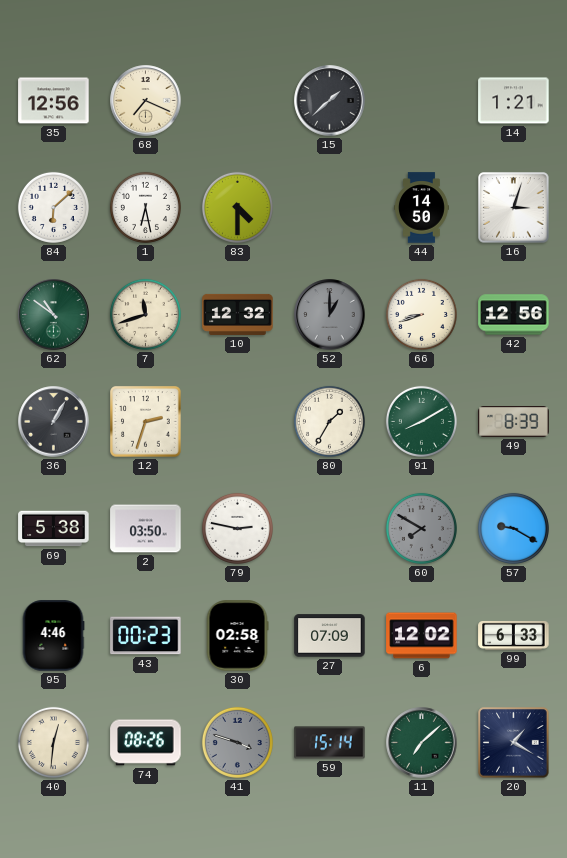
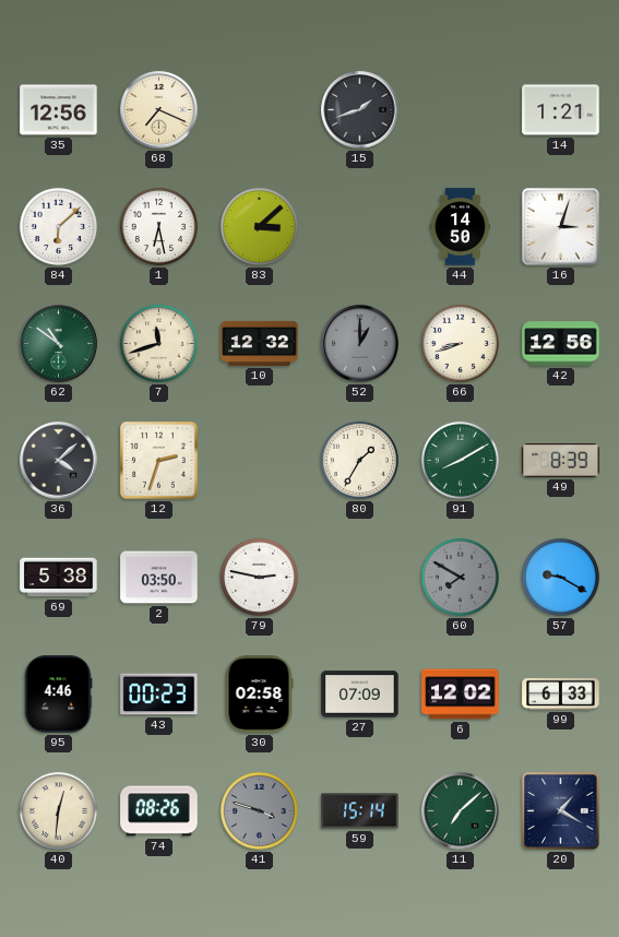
15: 1:38 -> 1:42 (360, 110)
83: 4:30 -> 3:08 (259, 226)
36: 1:05 -> 4:08 (59, 461)
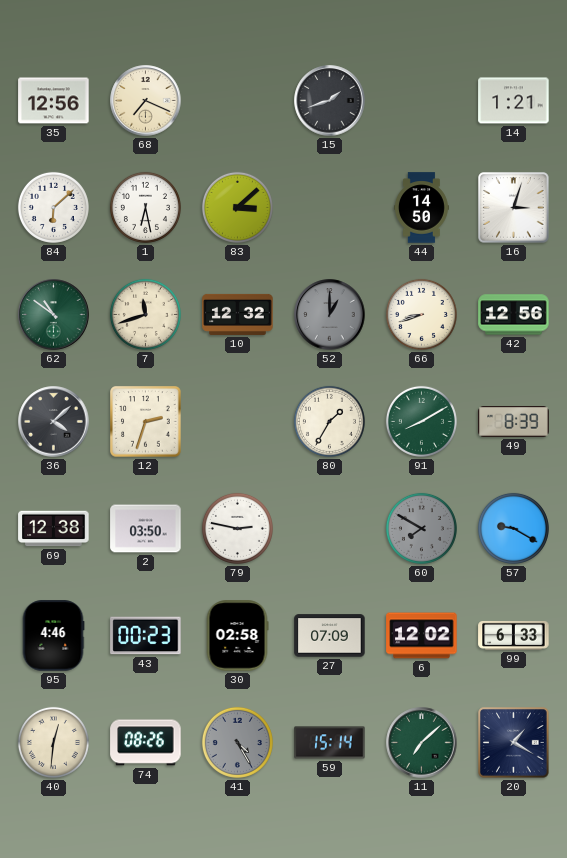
69: 5:38 -> 12:38 (54, 529)
41: 3:48 -> 4:25 (237, 742)
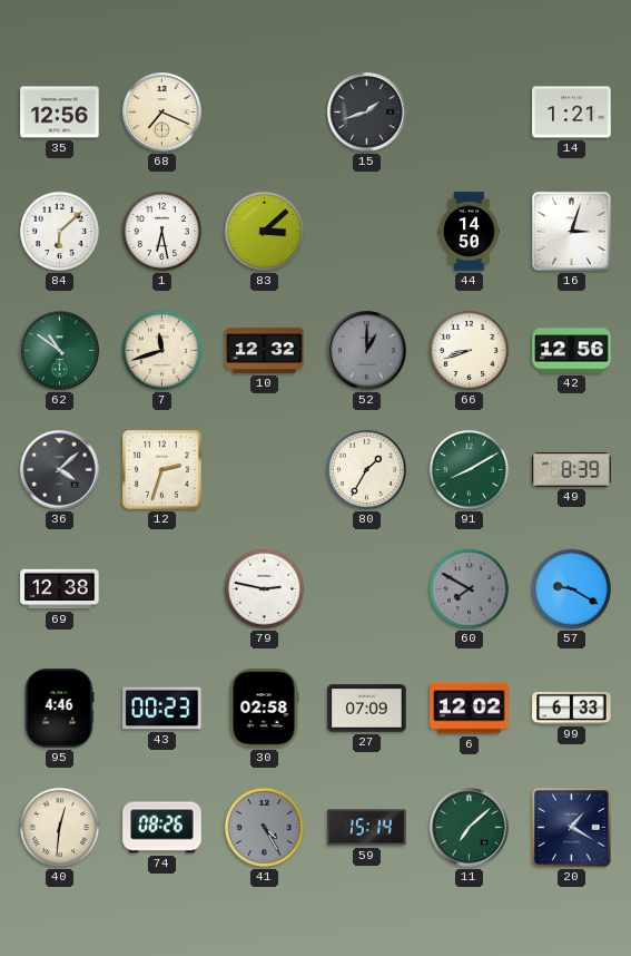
2: 03:50 -> none (146, 529)
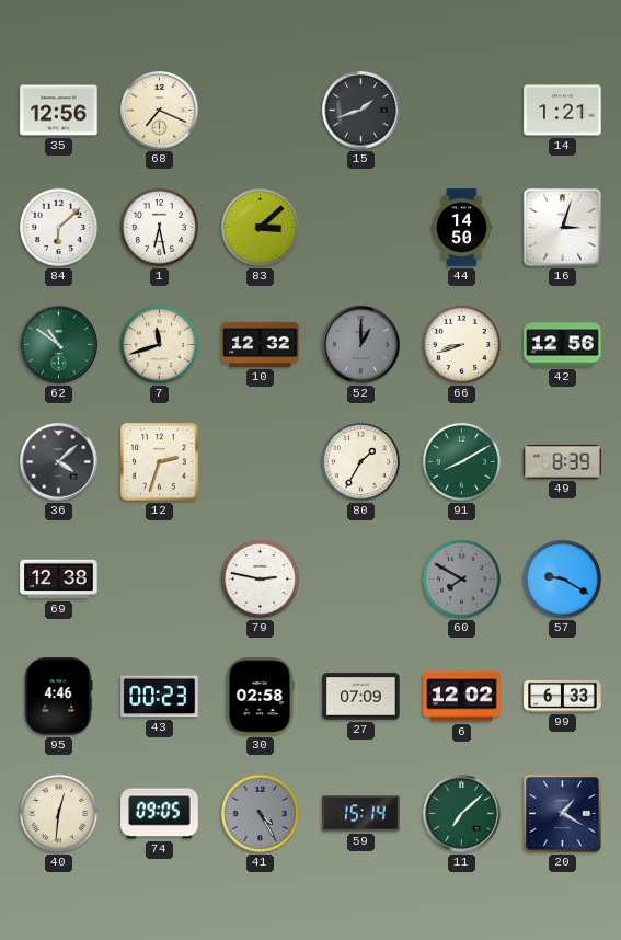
74: 08:26 -> 09:05 (160, 814)
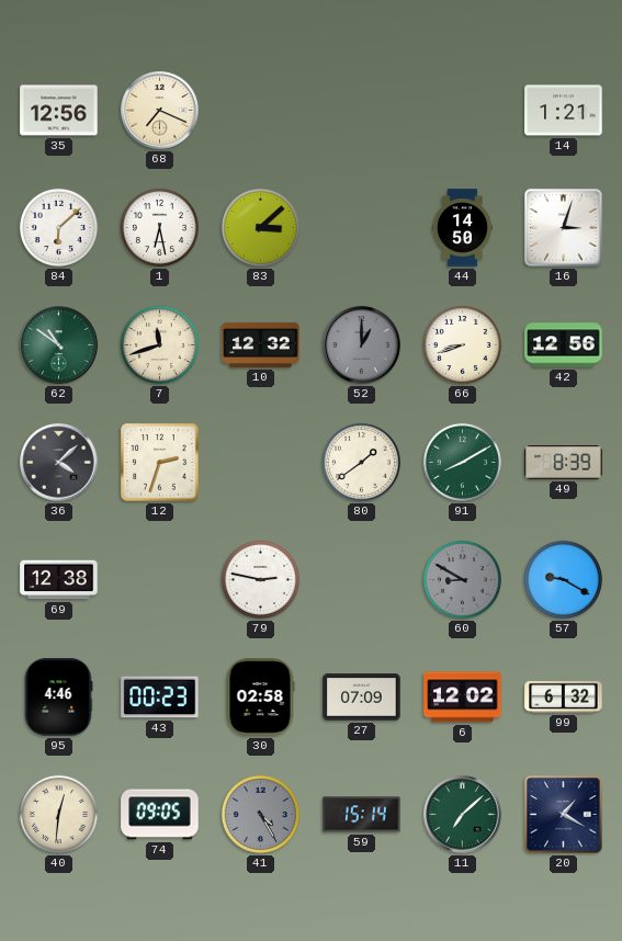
15: 1:42 -> none (361, 111)
80: 1:35 -> 1:39 (361, 462)
60: 7:50 -> 8:50 (462, 579)
99: 6:33 -> 6:32 (564, 696)
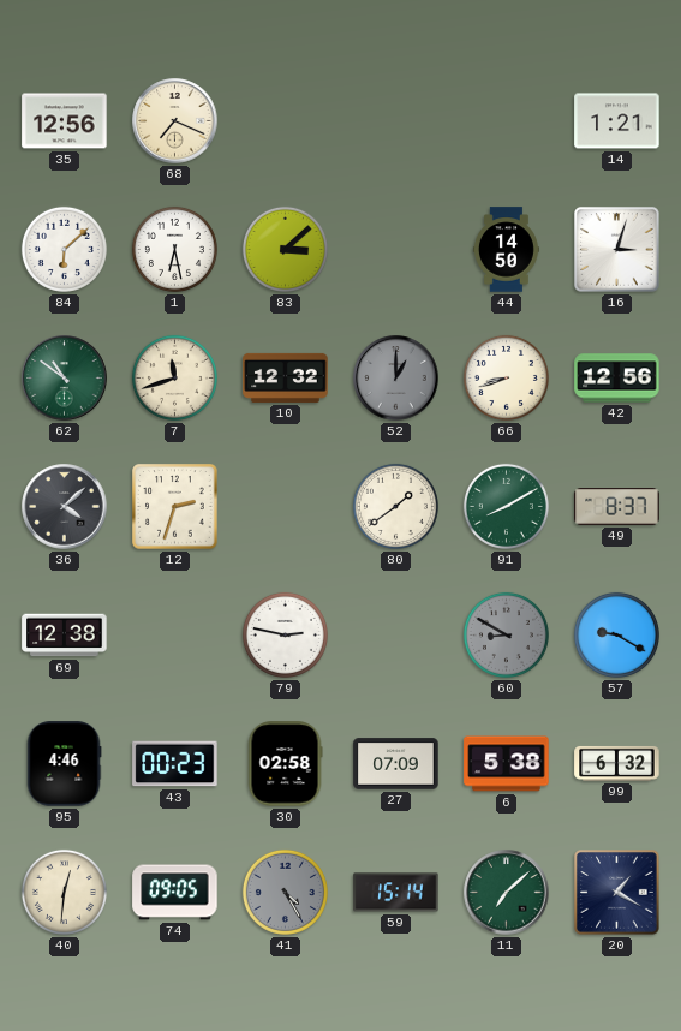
49: 8:39 -> 8:37 (617, 507)
6: 12:02 -> 5:38 (507, 764)
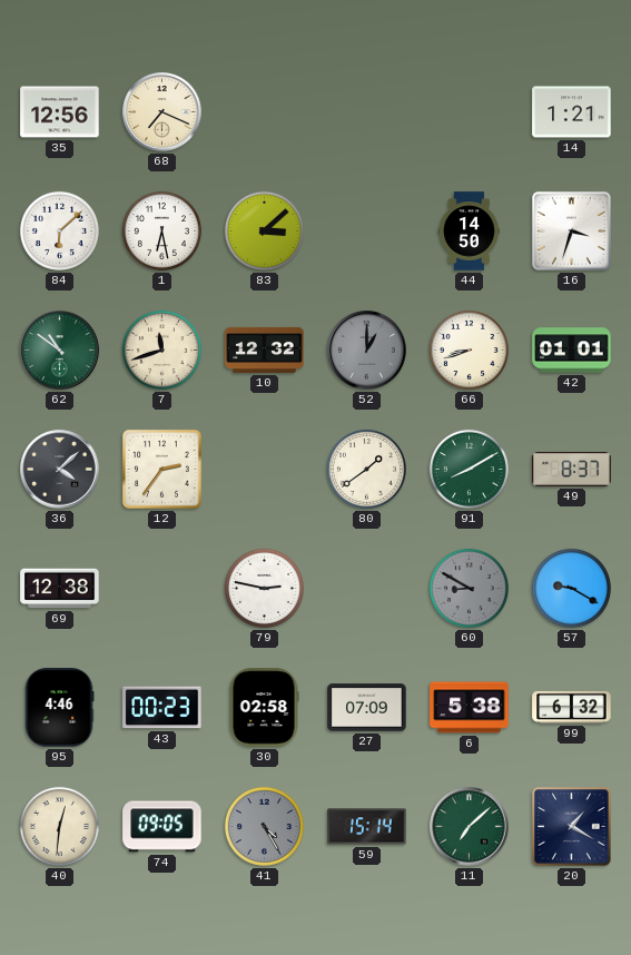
16: 3:03 -> 3:33 (572, 232)
42: 12:56 -> 01:01 (572, 351)
12: 2:33 -> 2:36 (162, 470)
